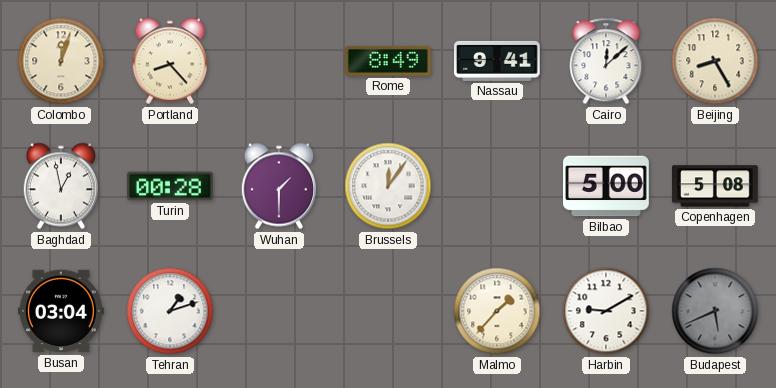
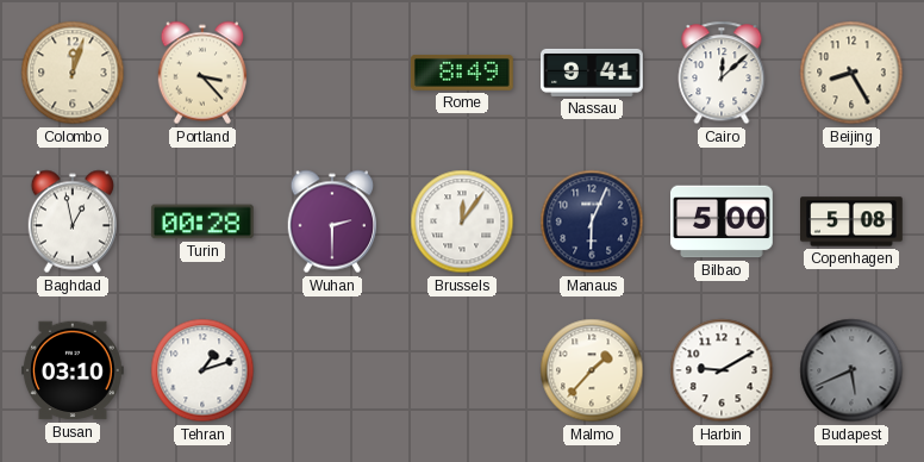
Portland: 8:23 -> 3:23 (201, 73)
Wuhan: 1:30 -> 2:30 (331, 221)
Manaus: none -> 6:04 (592, 221)
Busan: 03:04 -> 03:10 (74, 370)
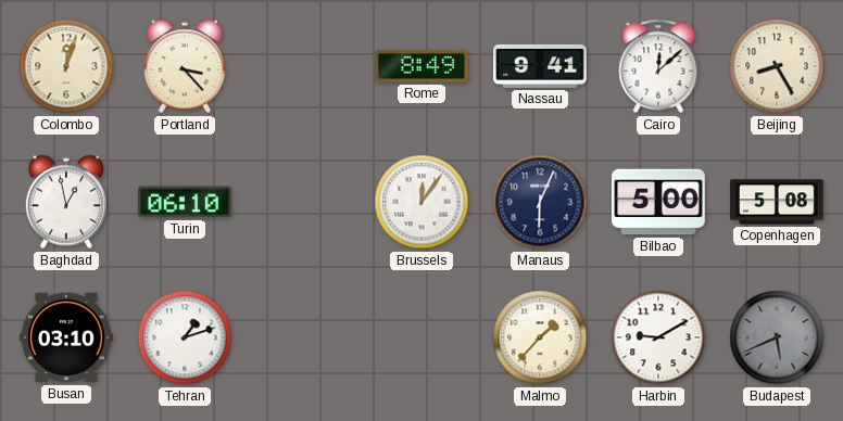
Turin: 00:28 -> 06:10 (185, 202)
Wuhan: 2:30 -> none (331, 221)
